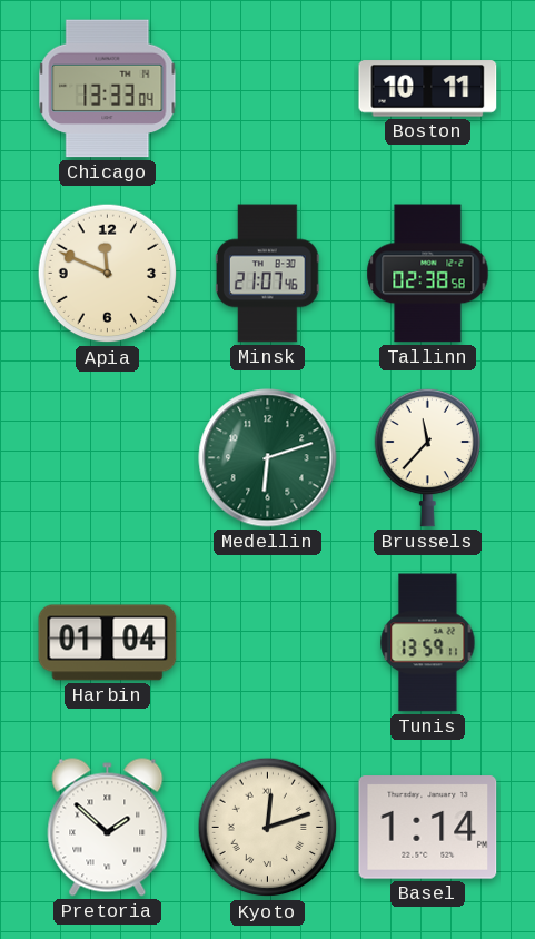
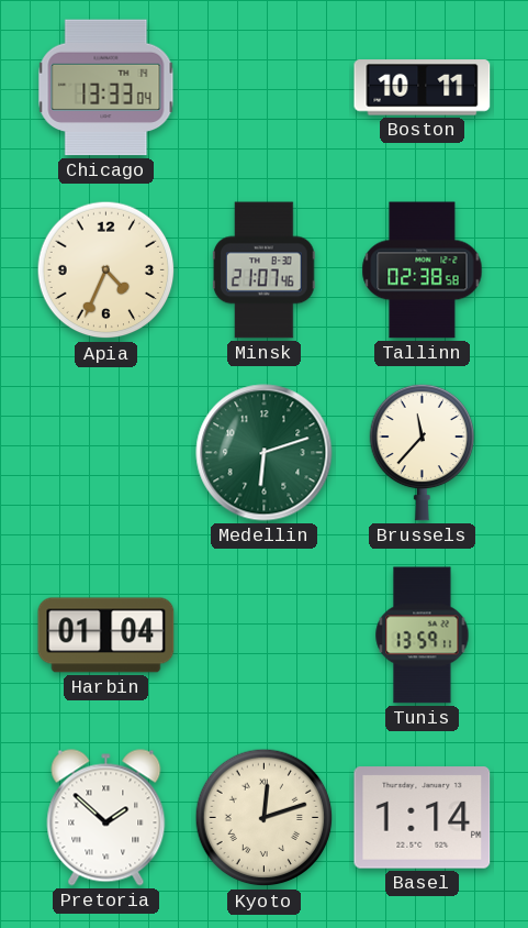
Apia: 11:49 -> 4:34 (106, 270)
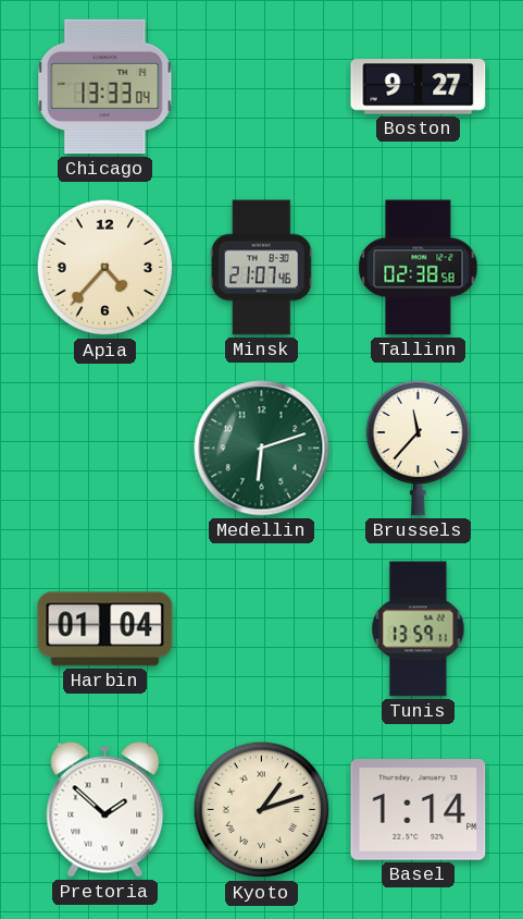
Boston: 10:11 -> 9:27 (419, 87)
Apia: 4:34 -> 4:37 (105, 268)
Kyoto: 12:12 -> 1:12 (262, 810)
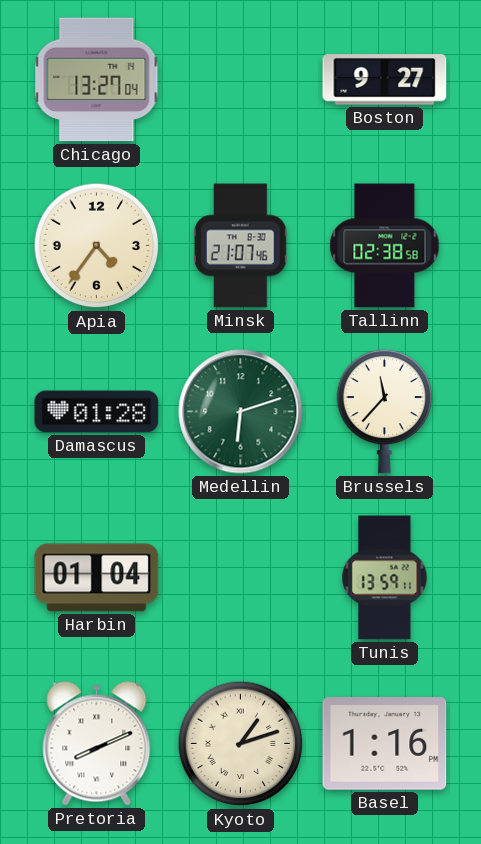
Chicago: 13:33 -> 13:27 (97, 80)
Apia: 4:37 -> 4:36 (97, 246)
Damascus: none -> 01:28 (97, 412)
Pretoria: 1:52 -> 8:11 (97, 744)
Basel: 1:14 -> 1:16 (385, 744)
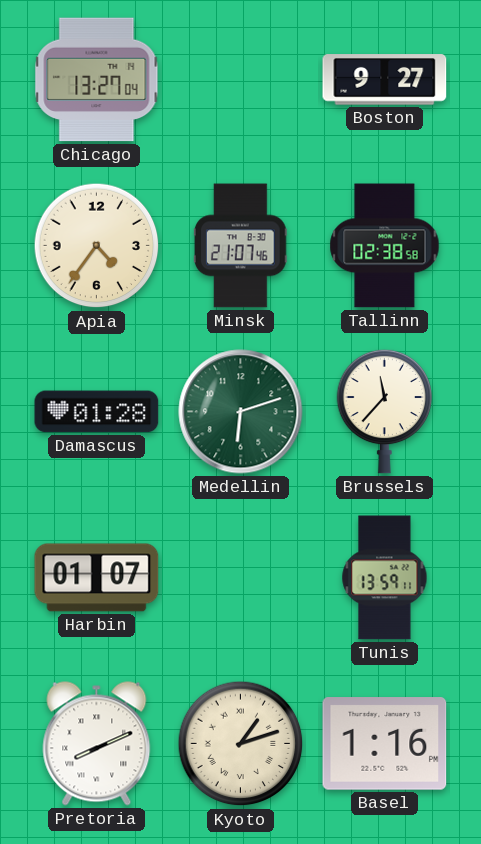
Harbin: 01:04 -> 01:07 (97, 578)
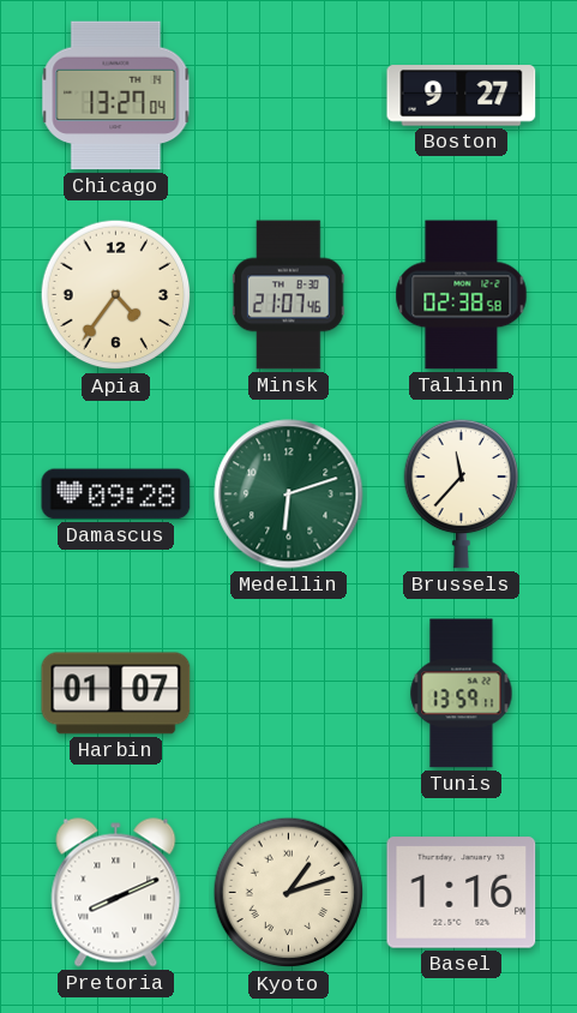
Damascus: 01:28 -> 09:28 (116, 494)
